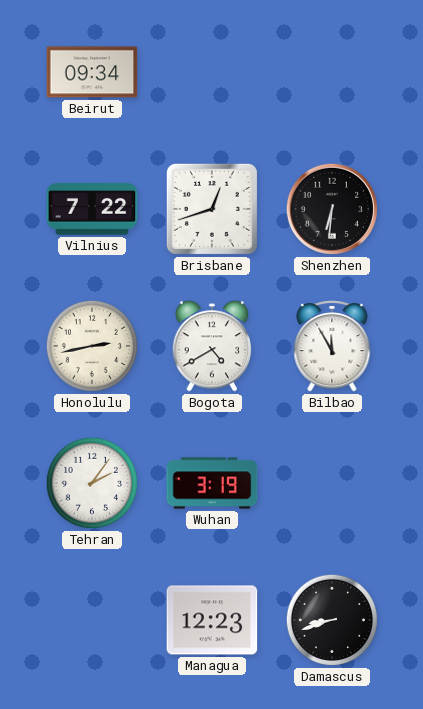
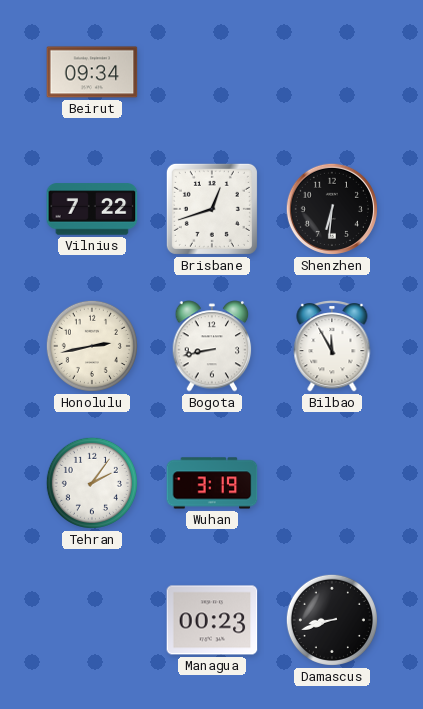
Bogota: 4:40 -> 8:43 (212, 346)
Managua: 12:23 -> 00:23 (212, 620)
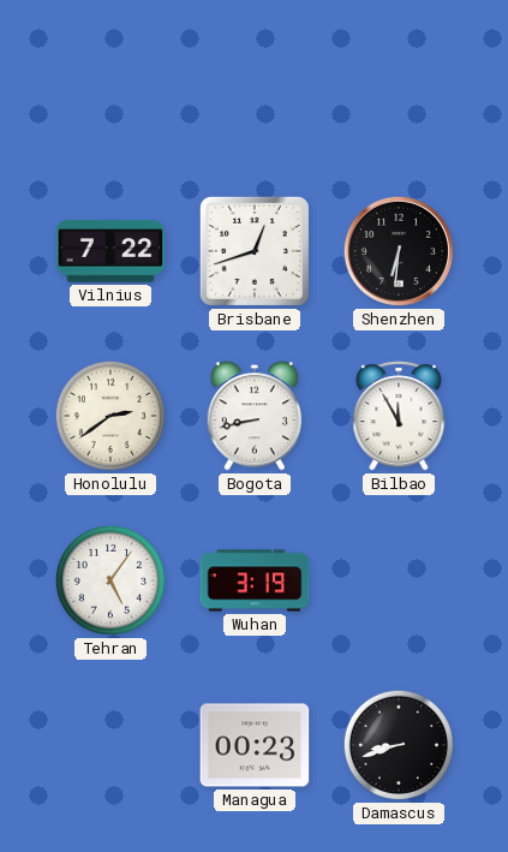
Beirut: 09:34 -> none (92, 72)
Honolulu: 2:43 -> 2:39 (110, 416)
Tehran: 2:06 -> 5:06 (110, 580)
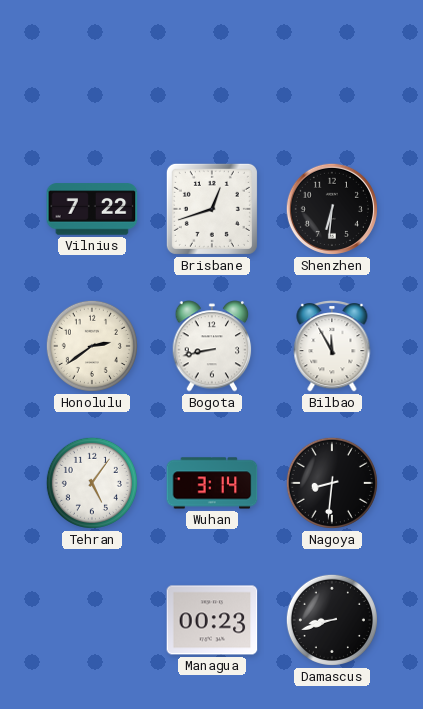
Wuhan: 3:19 -> 3:14 (212, 483)
Nagoya: none -> 8:31 (332, 483)
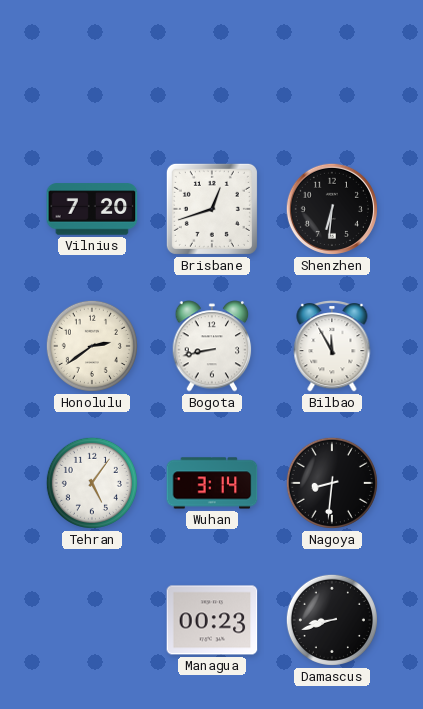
Vilnius: 7:22 -> 7:20 (92, 209)
